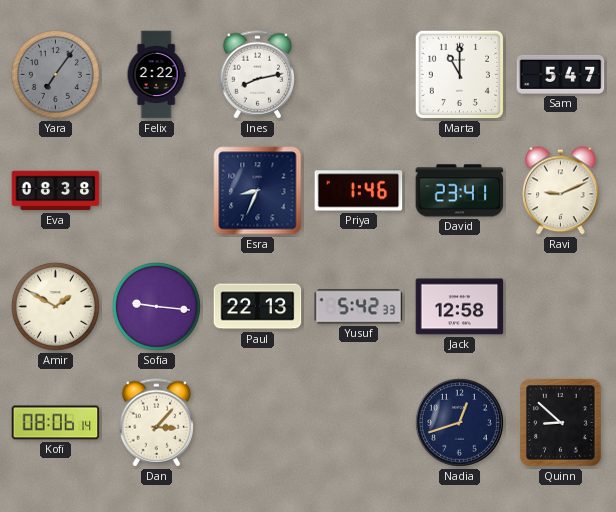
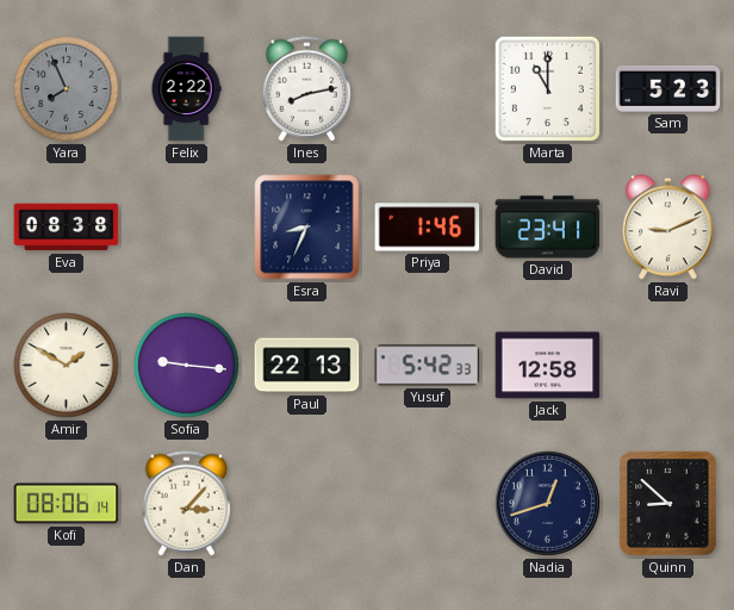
Yara: 7:06 -> 7:56 (66, 88)
Sam: 5:47 -> 5:23 (668, 88)
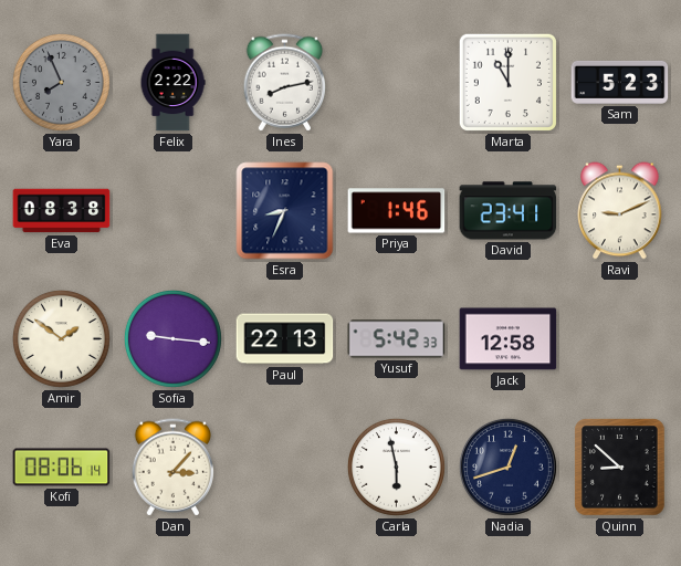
Amir: 1:50 -> 1:51 (61, 338)
Carla: none -> 5:58 (396, 467)
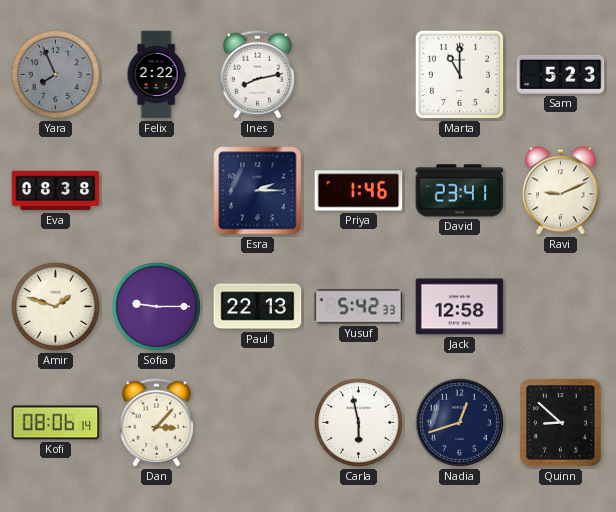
Esra: 8:34 -> 2:15 (258, 191)
Amir: 1:51 -> 1:48 (55, 306)
Sofia: 9:16 -> 9:15 (156, 306)
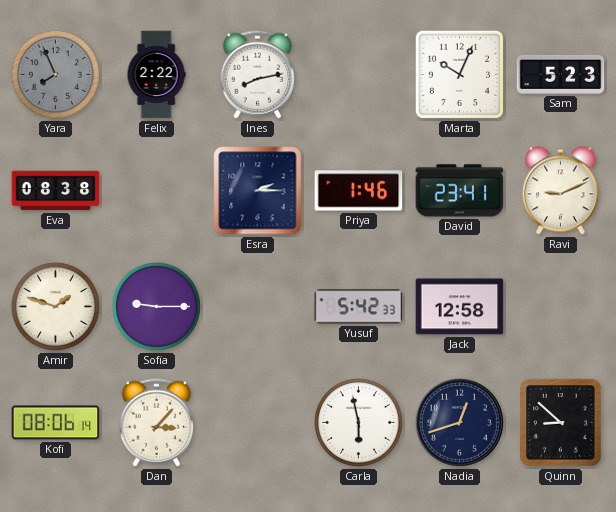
Marta: 11:00 -> 10:04 (459, 74)
Paul: 22:13 -> none (258, 307)
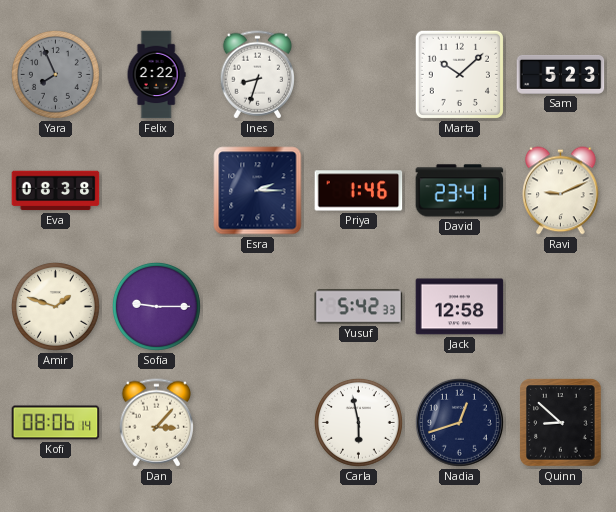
Ines: 8:13 -> 8:33 (258, 75)
Marta: 10:04 -> 10:08 (459, 74)
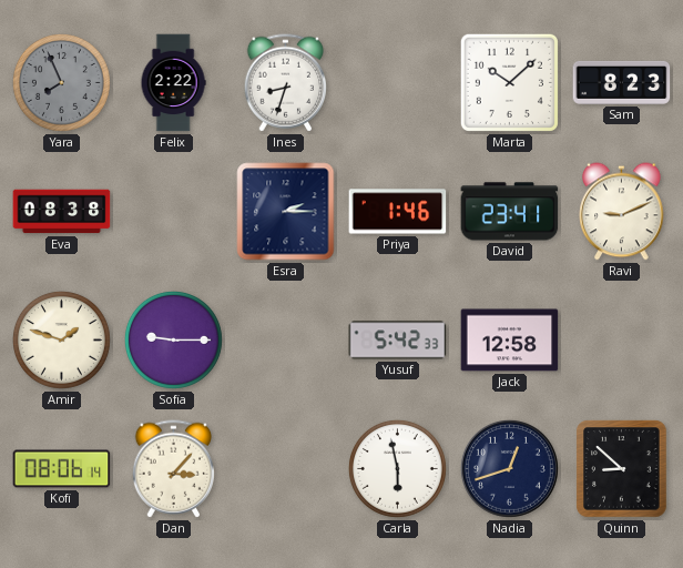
Sam: 5:23 -> 8:23 (622, 82)
